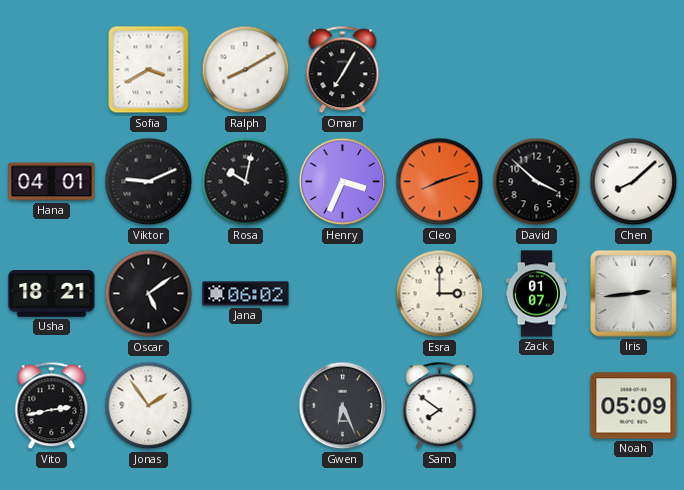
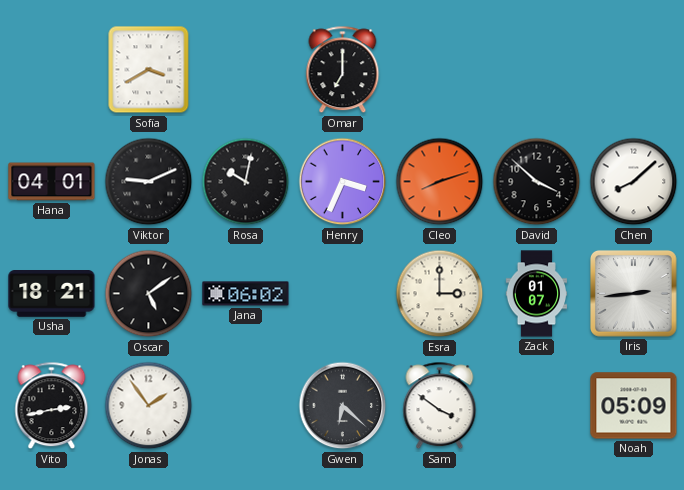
Ralph: 8:10 -> none (246, 70)
Omar: 7:05 -> 7:00 (343, 70)
Gwen: 6:26 -> 6:22 (343, 406)
Sam: 7:51 -> 3:51 (440, 406)
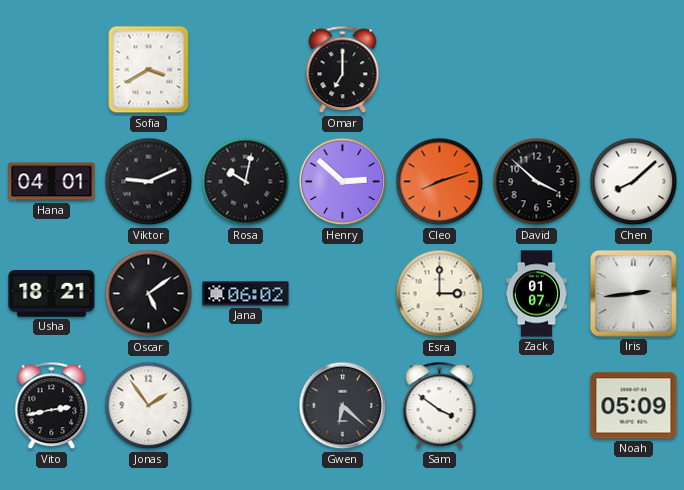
Henry: 3:34 -> 2:52 (343, 182)
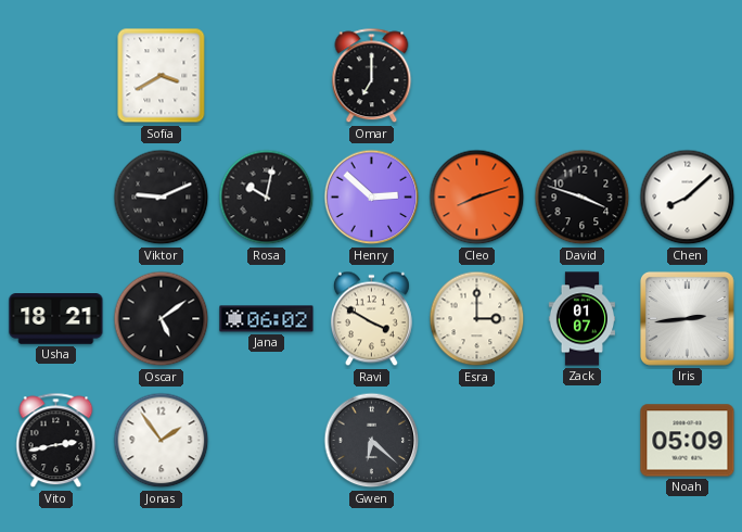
Hana: 04:01 -> none (52, 182)
David: 3:52 -> 3:48 (583, 198)
Ravi: none -> 3:50 (371, 319)
Sam: 3:51 -> none (440, 406)
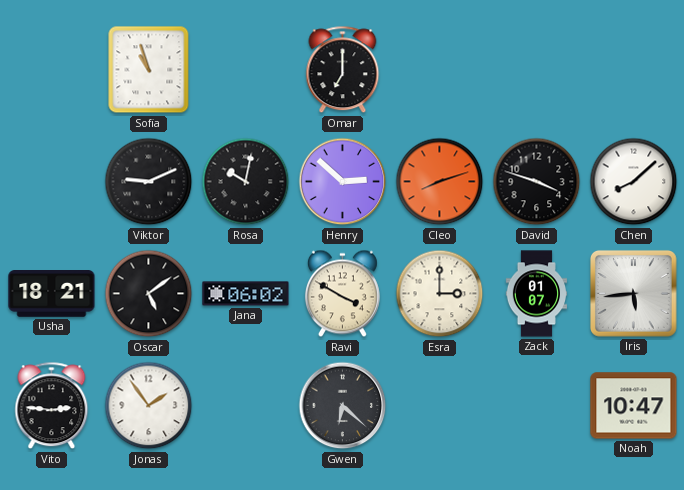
Sofia: 3:40 -> 10:57 (149, 70)
Iris: 2:44 -> 5:44 (634, 294)
Vito: 2:43 -> 2:46 (52, 406)
Noah: 05:09 -> 10:47 (634, 406)
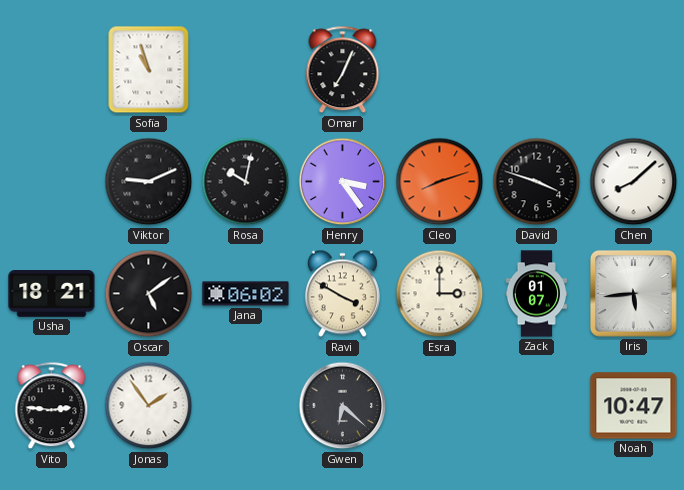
Omar: 7:00 -> 7:04 (343, 70)
Henry: 2:52 -> 3:24 (343, 182)
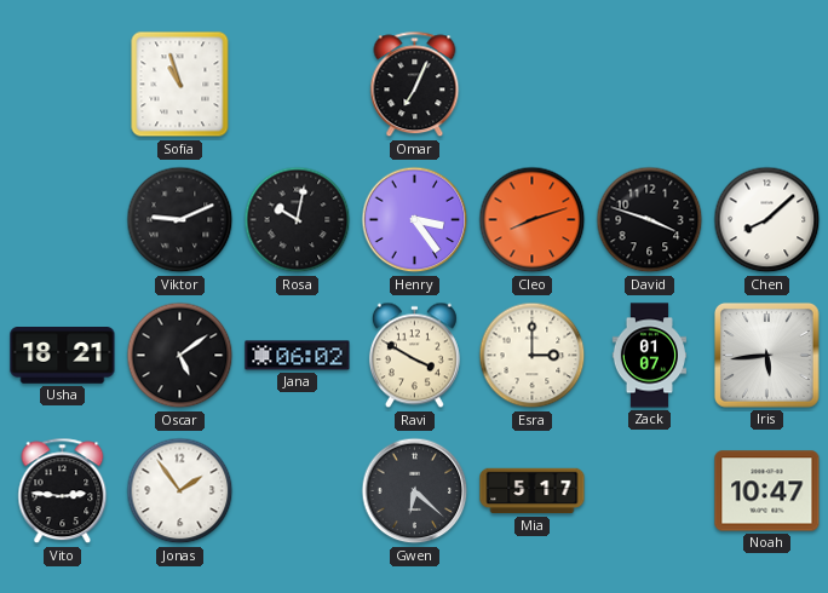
Mia: none -> 5:17 (533, 491)
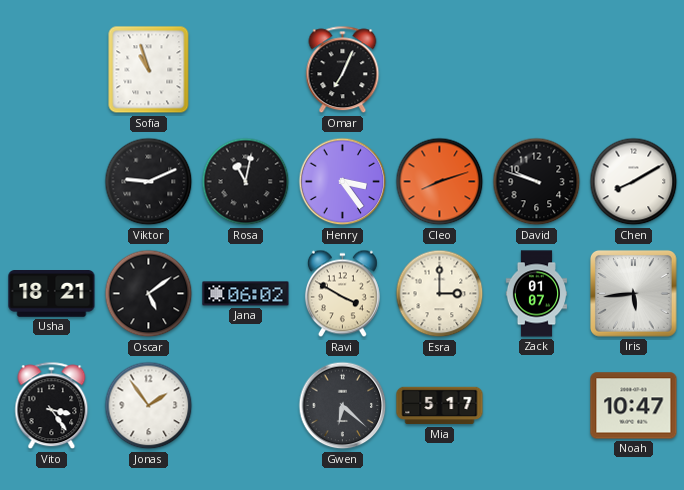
Rosa: 10:02 -> 11:02 (246, 182)
David: 3:48 -> 9:48 (537, 182)
Chen: 8:08 -> 8:10 (634, 182)
Vito: 2:46 -> 3:24 (52, 406)
